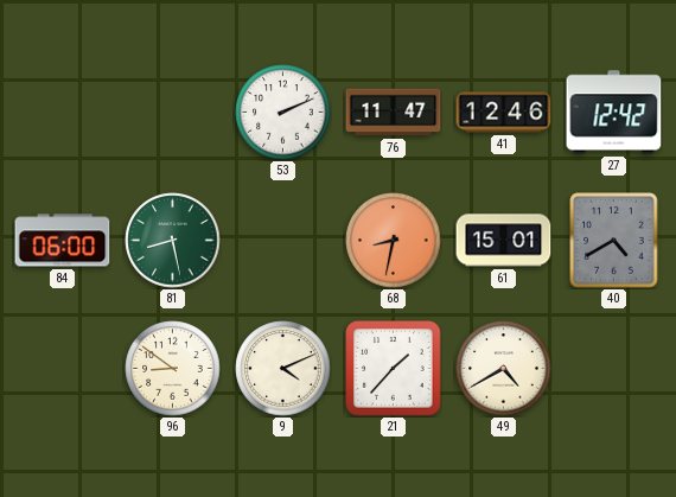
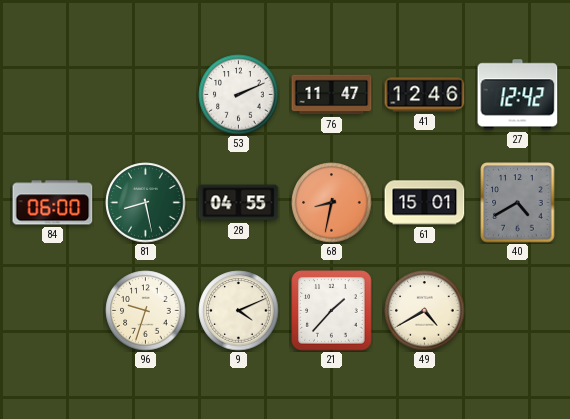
28: none -> 04:55 (239, 203)
96: 8:51 -> 9:33 (146, 311)
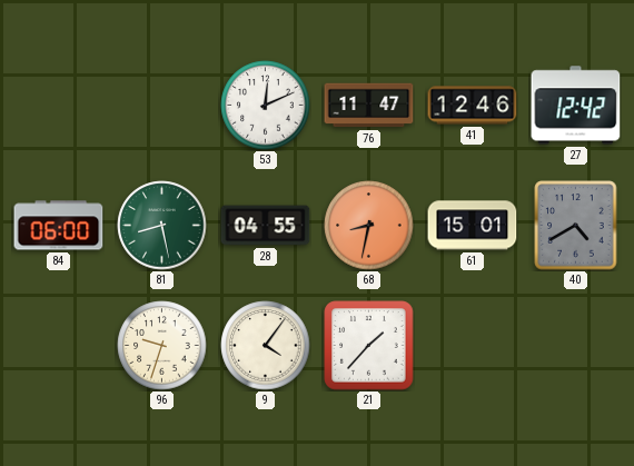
53: 2:11 -> 12:11 (266, 106)
9: 4:11 -> 4:06 (266, 346)
49: 4:40 -> none (425, 311)
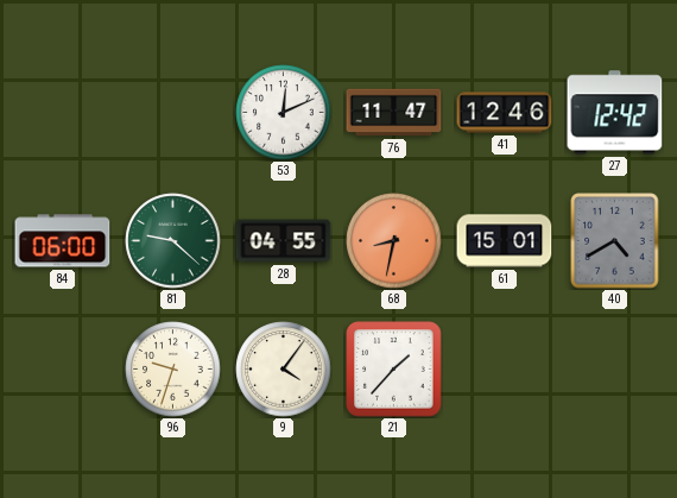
81: 8:28 -> 9:22 (173, 241)
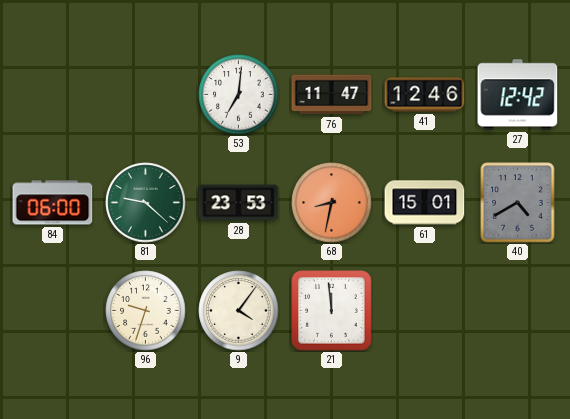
53: 12:11 -> 7:01 (239, 95)
28: 04:55 -> 23:53 (239, 203)
21: 1:37 -> 11:59 (332, 311)
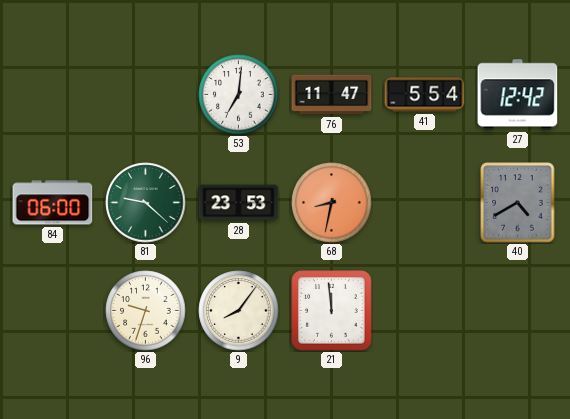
41: 12:46 -> 5:54 (425, 95)
61: 15:01 -> none (425, 203)
9: 4:06 -> 8:06 (239, 311)
